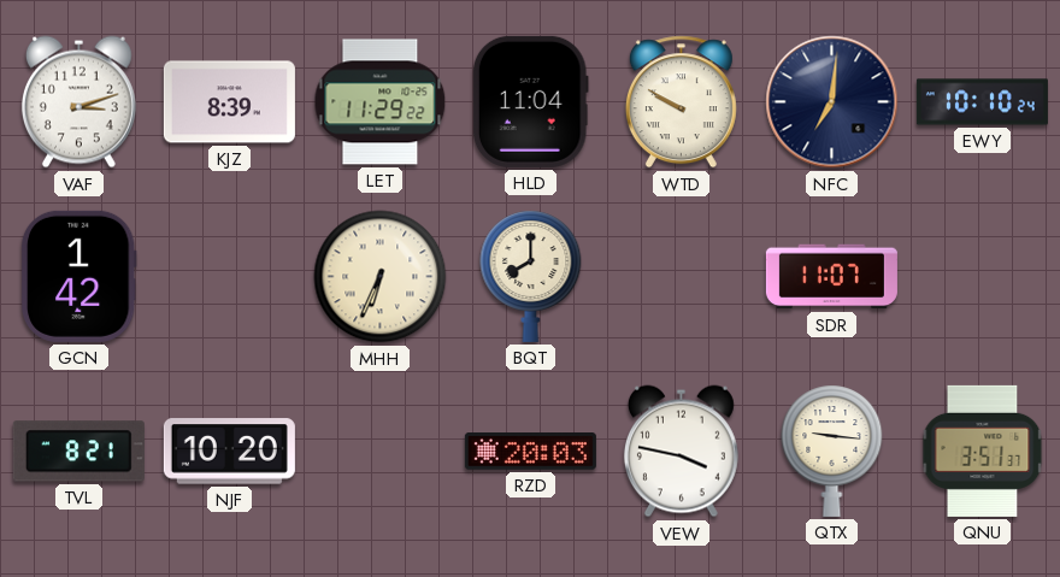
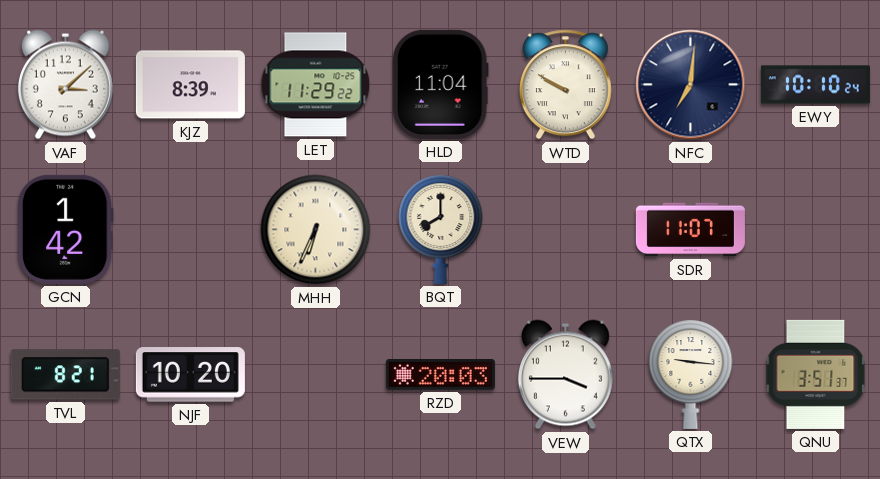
VAF: 3:12 -> 3:08 (65, 85)
VEW: 3:47 -> 3:45 (565, 375)
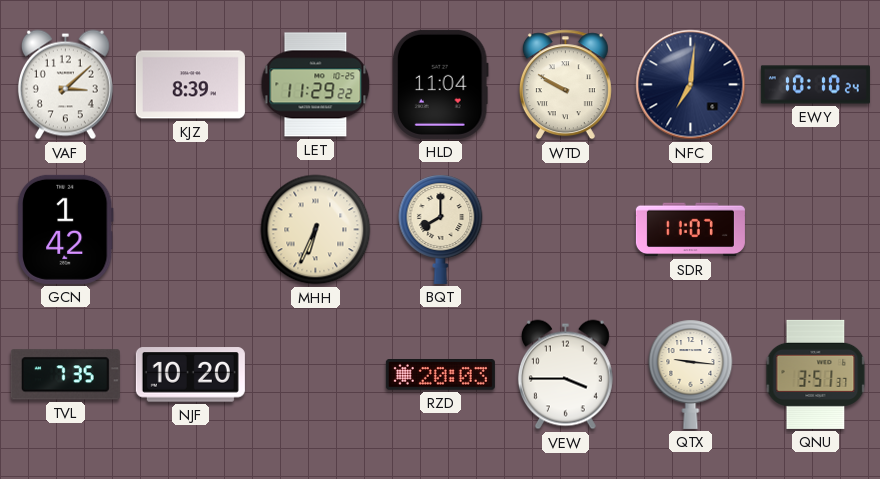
TVL: 8:21 -> 7:35 (65, 375)
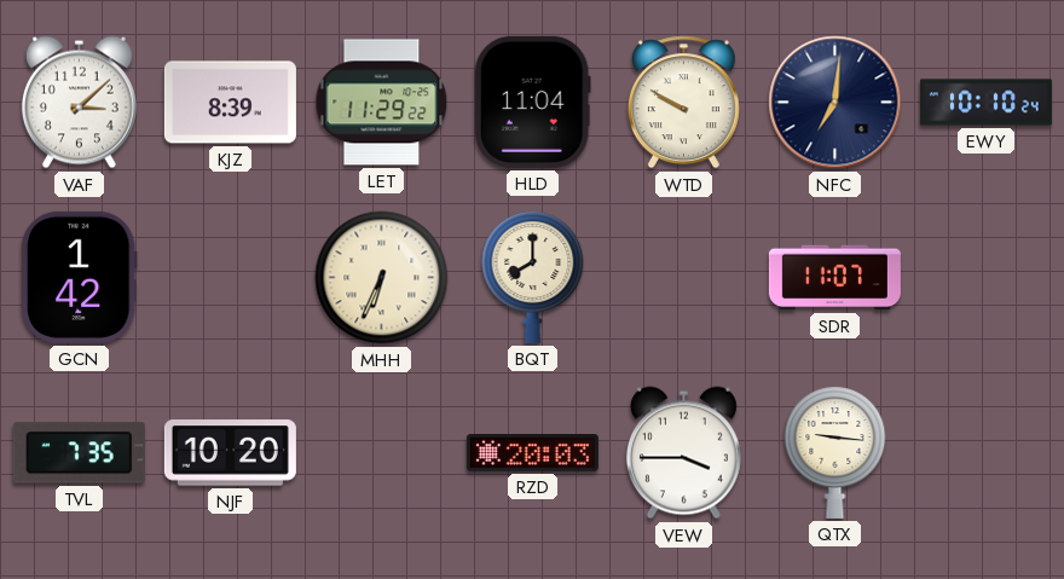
QNU: 3:51 -> none (816, 374)
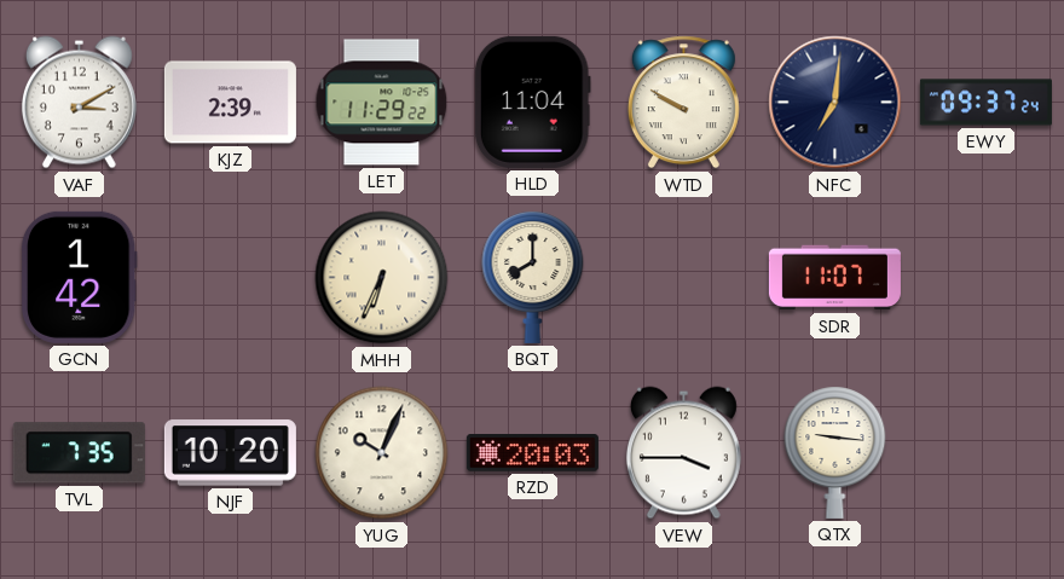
VAF: 3:08 -> 3:10 (79, 103)
KJZ: 8:39 -> 2:39 (230, 103)
EWY: 10:10 -> 09:37 (985, 103)
YUG: none -> 10:04 (382, 453)
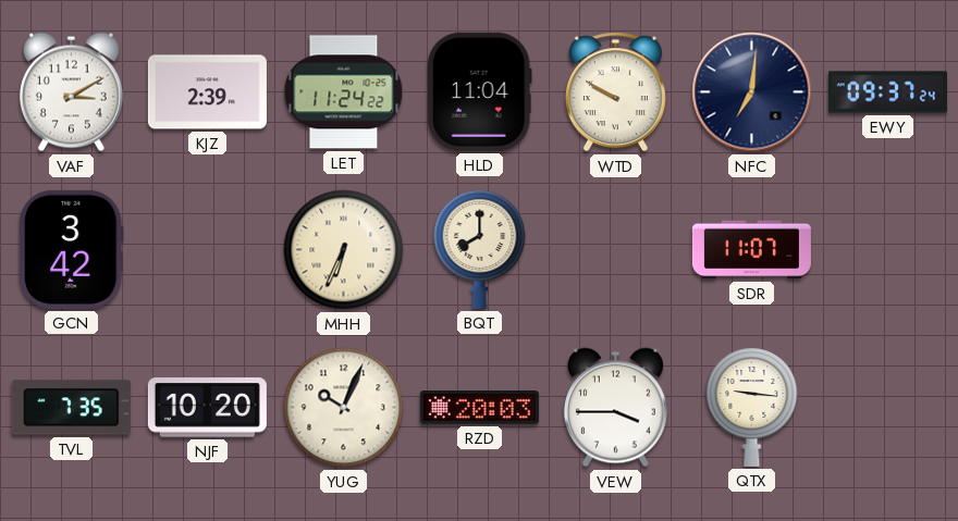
LET: 11:29 -> 11:24 (344, 92)
GCN: 1:42 -> 3:42 (71, 249)
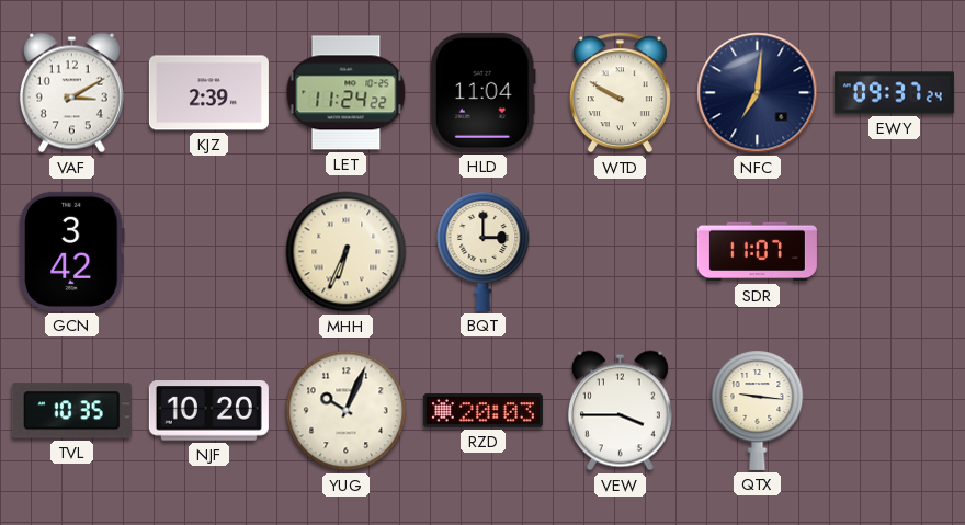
BQT: 8:00 -> 3:00 (484, 251)
TVL: 7:35 -> 10:35 (71, 411)
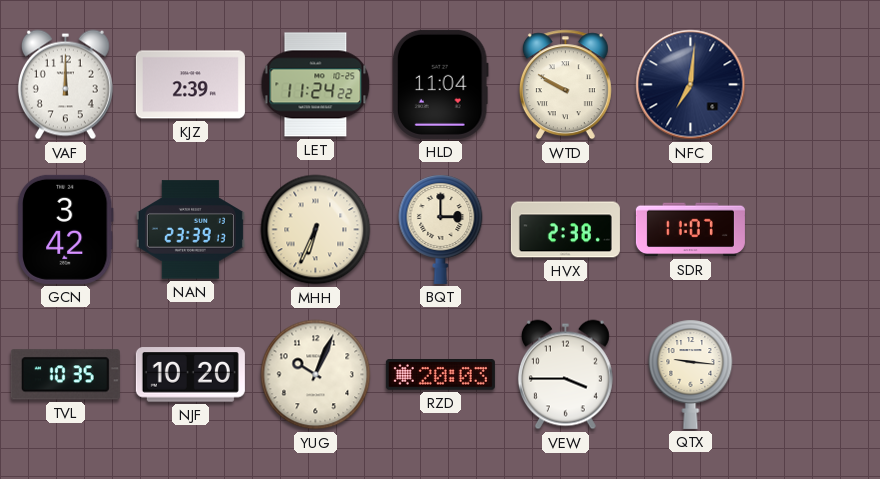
VAF: 3:10 -> 12:00 (65, 85)
EWY: 09:37 -> none (894, 93)
NAN: none -> 23:39 (190, 230)
HVX: none -> 2:38 (565, 230)
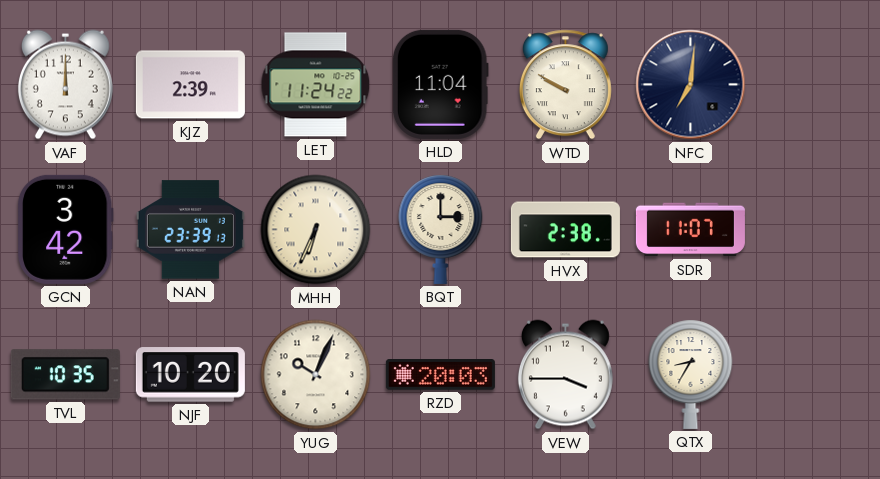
QTX: 9:16 -> 8:35 (691, 374)
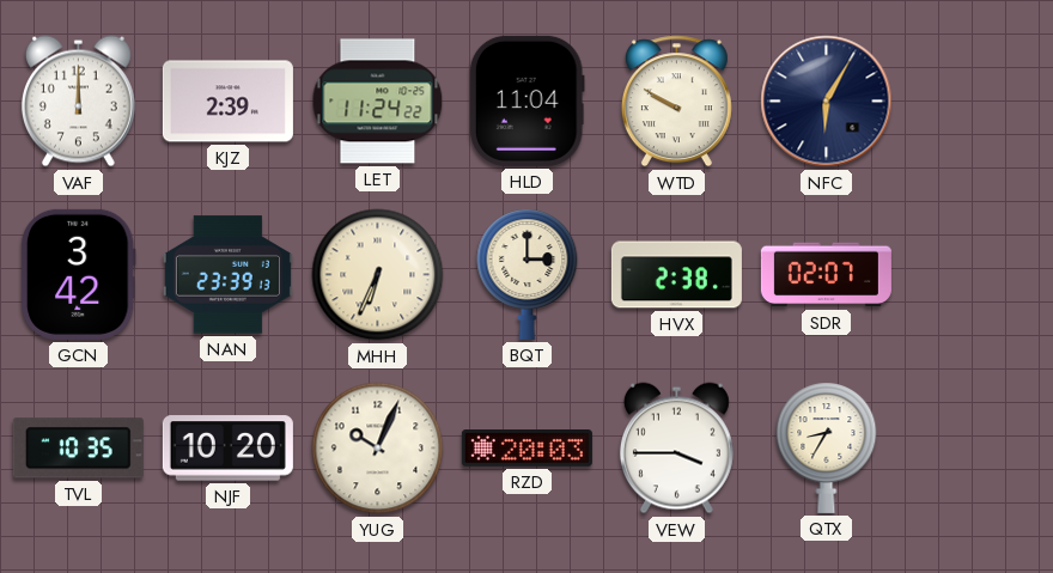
NFC: 7:01 -> 6:05 (827, 102)
SDR: 11:07 -> 02:07 (826, 275)
